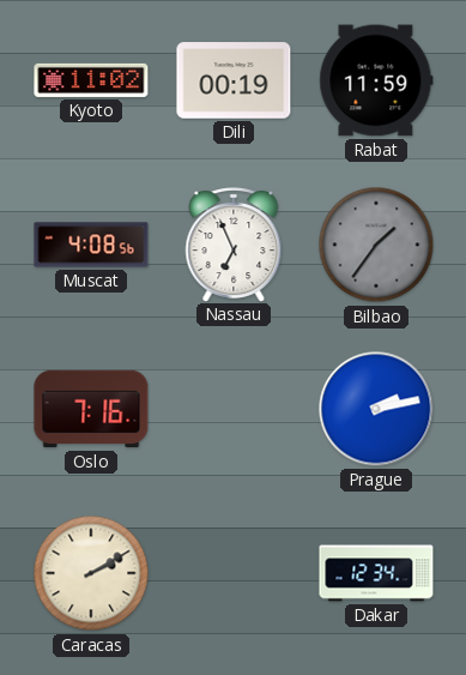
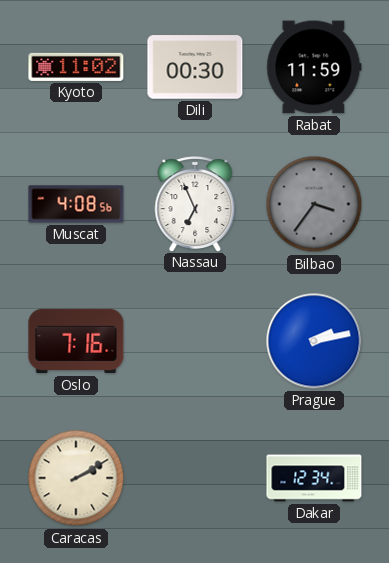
Dili: 00:19 -> 00:30 (195, 67)
Bilbao: 1:36 -> 3:36 (314, 204)
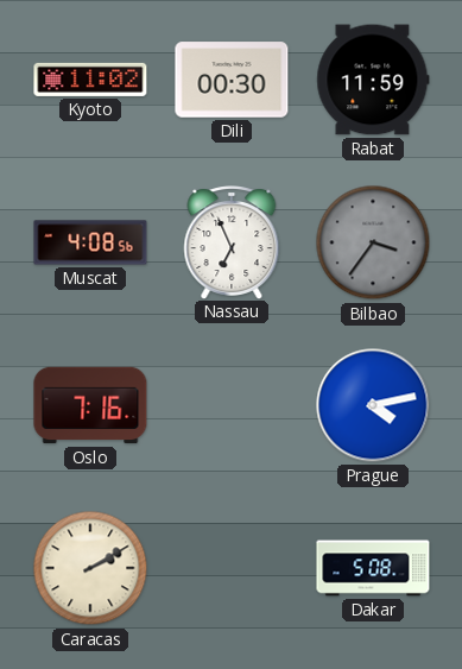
Prague: 2:13 -> 4:13 (373, 405)
Dakar: 12:34 -> 5:08 (373, 568)
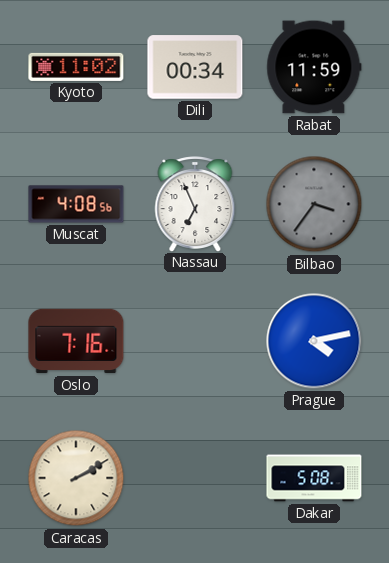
Dili: 00:30 -> 00:34 (195, 67)
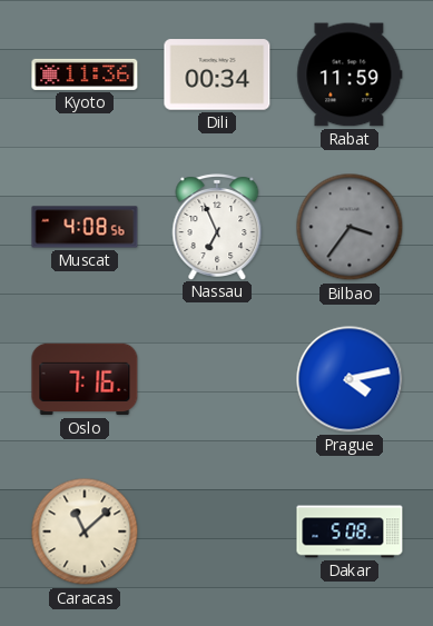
Kyoto: 11:02 -> 11:36 (85, 74)
Caracas: 2:10 -> 11:08 (85, 531)
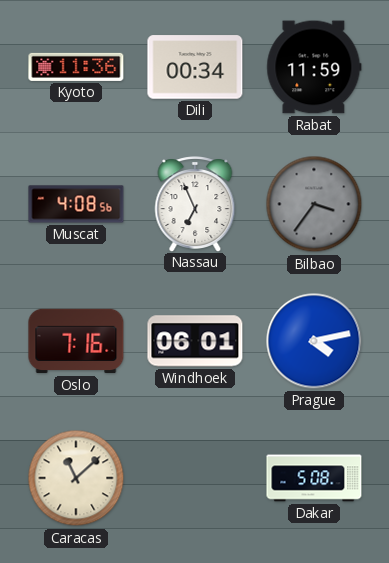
Windhoek: none -> 06:01 (195, 341)
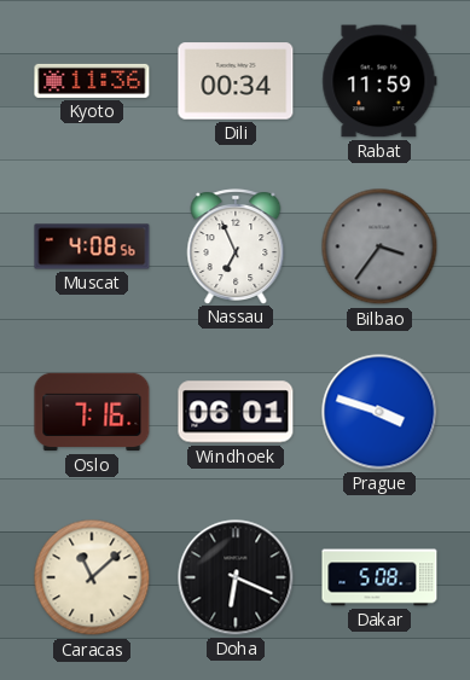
Prague: 4:13 -> 3:48 (379, 412)
Doha: none -> 6:19 (236, 577)
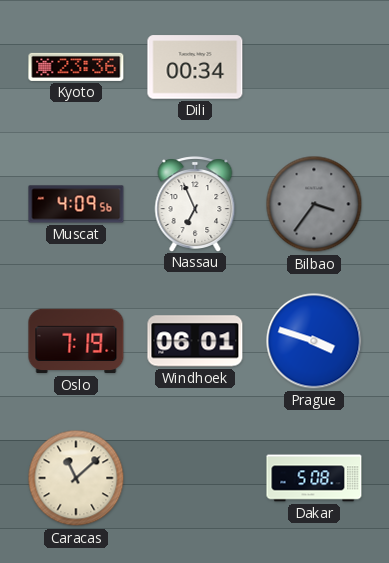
Kyoto: 11:36 -> 23:36 (76, 67)
Rabat: 11:59 -> none (379, 81)
Muscat: 4:08 -> 4:09 (76, 204)
Oslo: 7:16 -> 7:19 (76, 341)
Doha: 6:19 -> none (236, 577)
